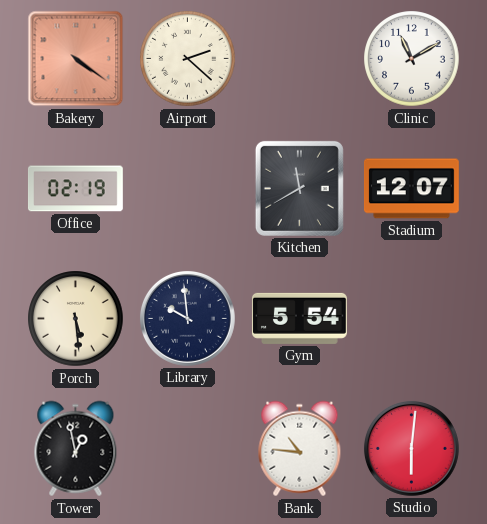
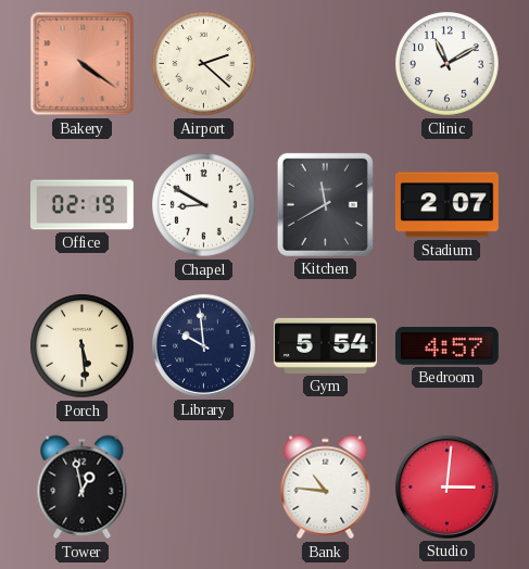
Chapel: none -> 8:50 (204, 205)
Stadium: 12:07 -> 2:07 (446, 205)
Bedroom: none -> 4:57 (446, 346)
Studio: 6:01 -> 3:01 (446, 486)
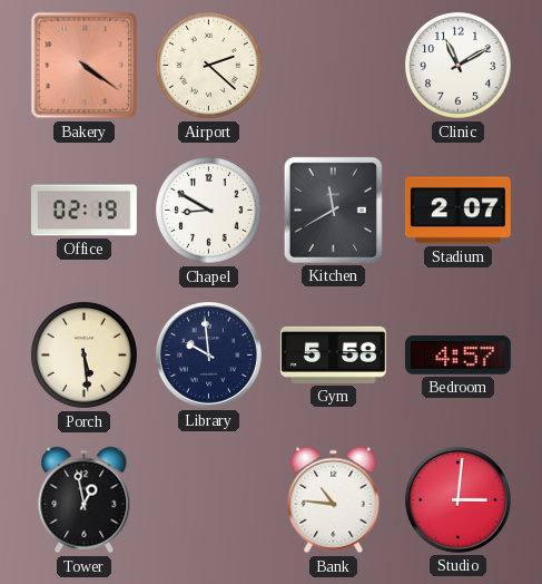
Gym: 5:54 -> 5:58 (333, 354)
